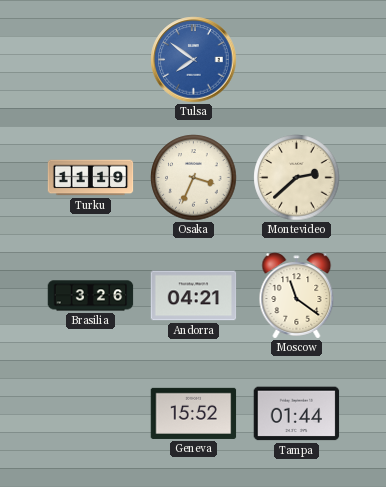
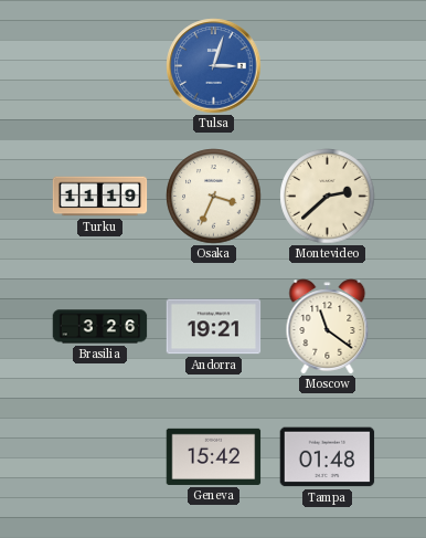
Tulsa: 7:51 -> 3:03 (214, 66)
Andorra: 04:21 -> 19:21 (214, 327)
Geneva: 15:52 -> 15:42 (214, 456)
Tampa: 01:44 -> 01:48 (328, 457)
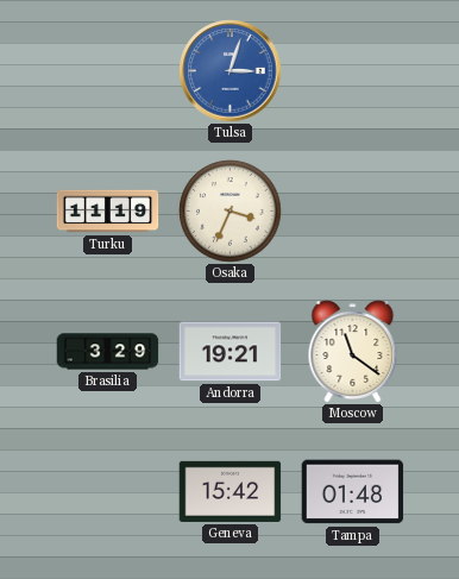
Montevideo: 2:38 -> none (328, 197)
Brasilia: 3:26 -> 3:29 (108, 352)
